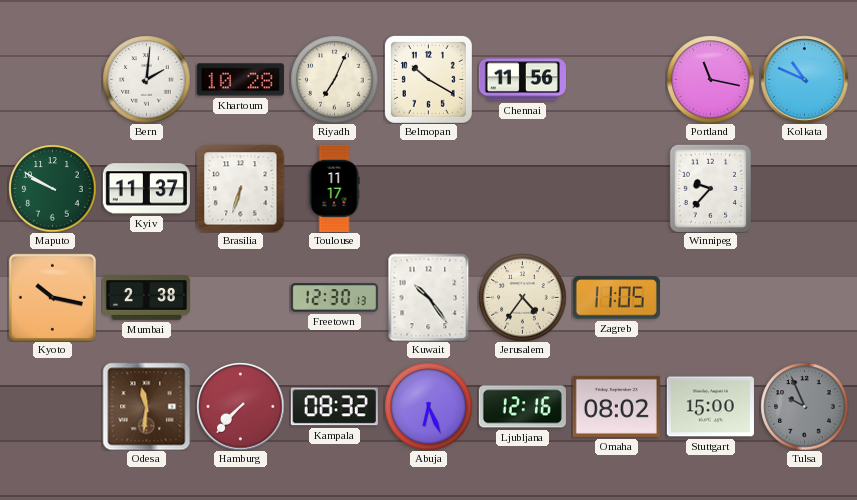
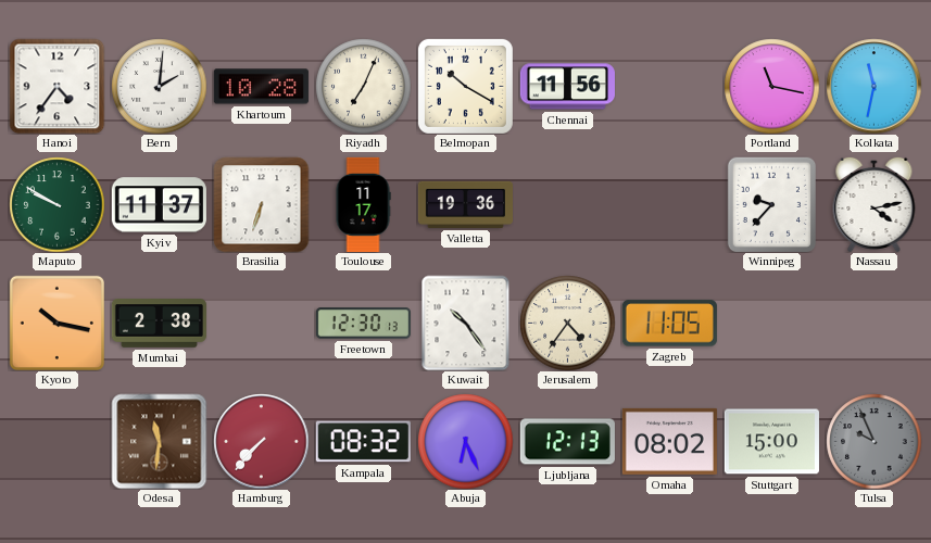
Hanoi: none -> 4:36 (56, 86)
Kolkata: 10:49 -> 11:32 (873, 86)
Valletta: none -> 19:36 (465, 204)
Nassau: none -> 4:13 (875, 204)
Ljubljana: 12:16 -> 12:13 (567, 442)
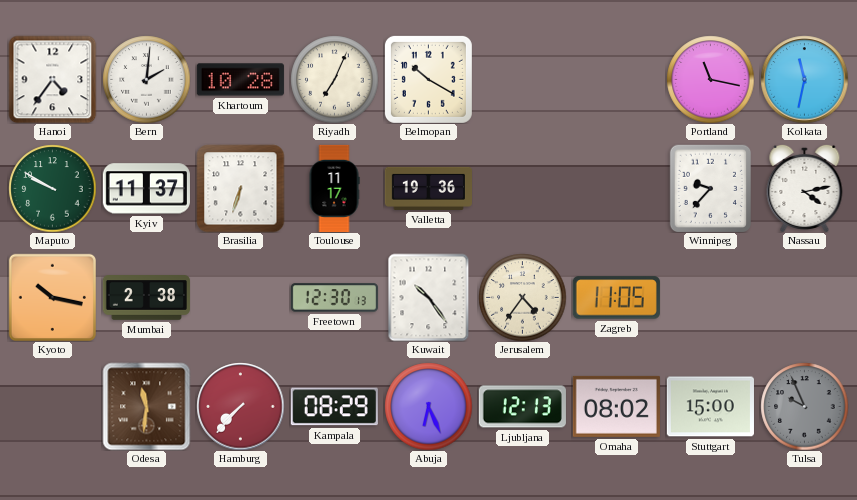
Chennai: 11:56 -> none (567, 87)
Kampala: 08:32 -> 08:29 (334, 407)
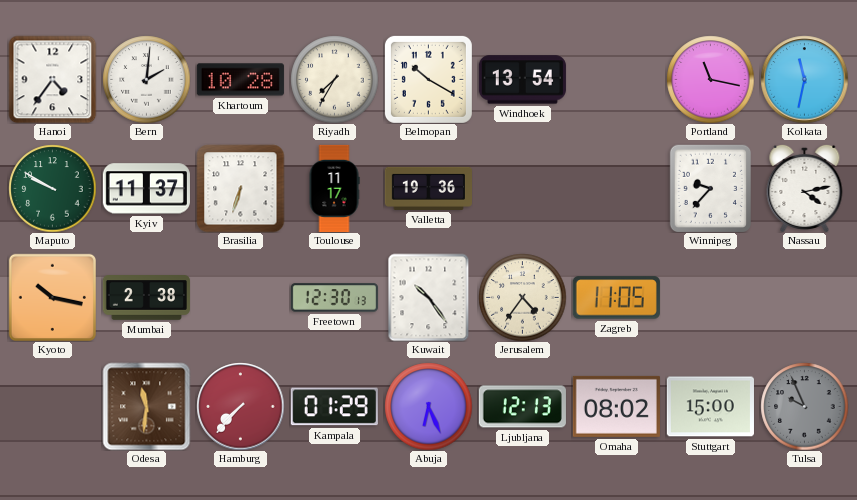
Riyadh: 7:04 -> 7:35 (334, 79)
Windhoek: none -> 13:54 (522, 80)
Kampala: 08:29 -> 01:29 (334, 407)
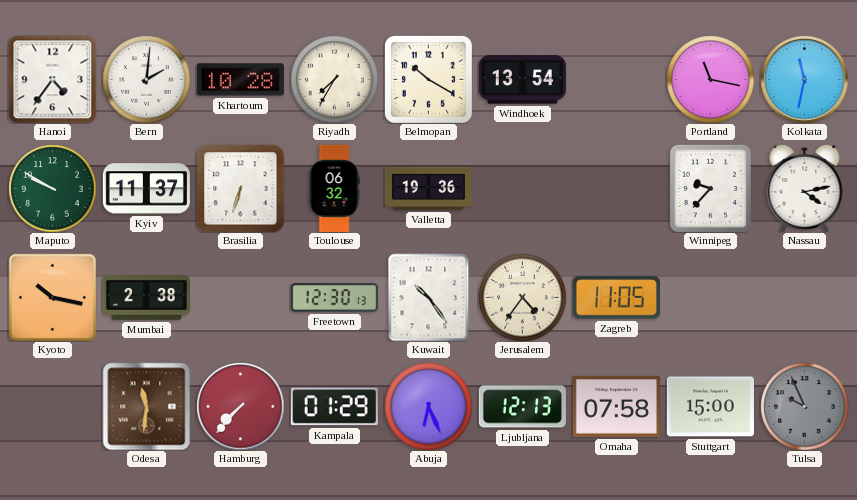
Toulouse: 11:17 -> 06:32 (334, 188)
Omaha: 08:02 -> 07:58 (616, 406)
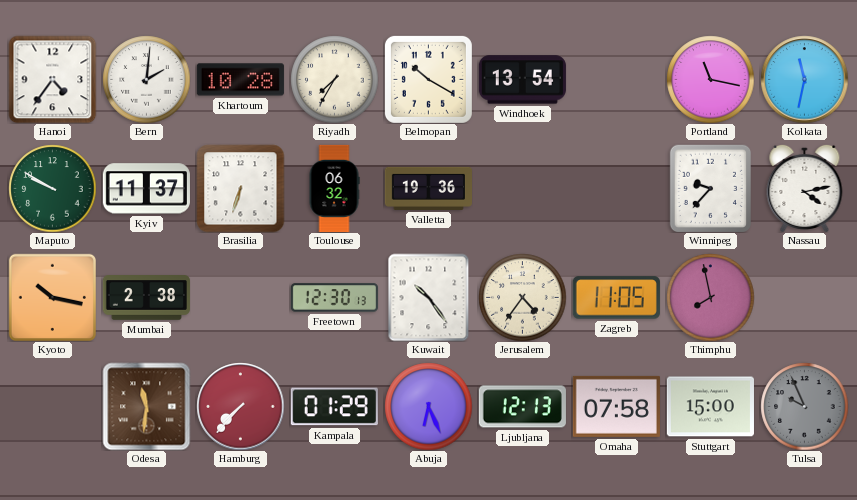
Thimphu: none -> 7:58 (710, 297)
